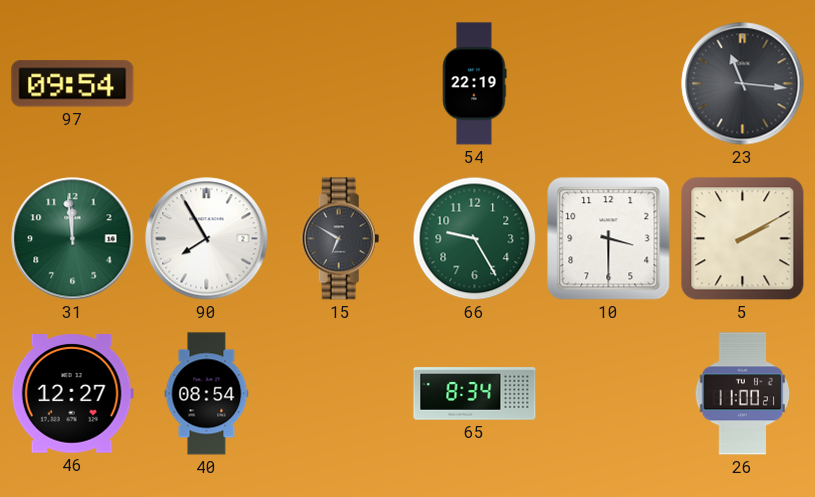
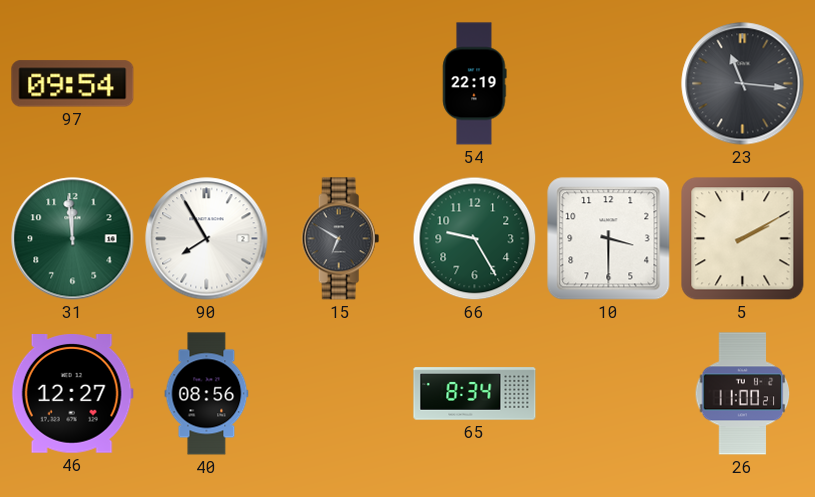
40: 08:54 -> 08:56 (207, 394)
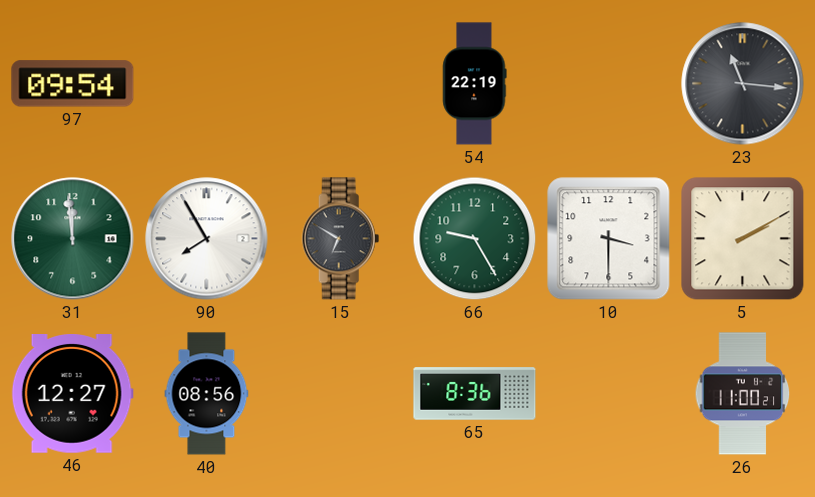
65: 8:34 -> 8:36 (475, 394)
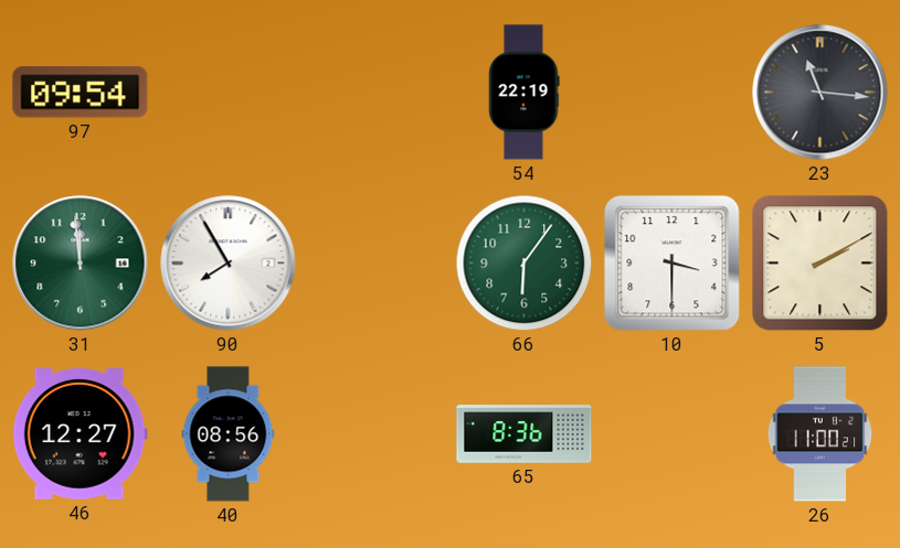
15: 6:50 -> none (341, 239)
66: 9:25 -> 6:06 (525, 264)
